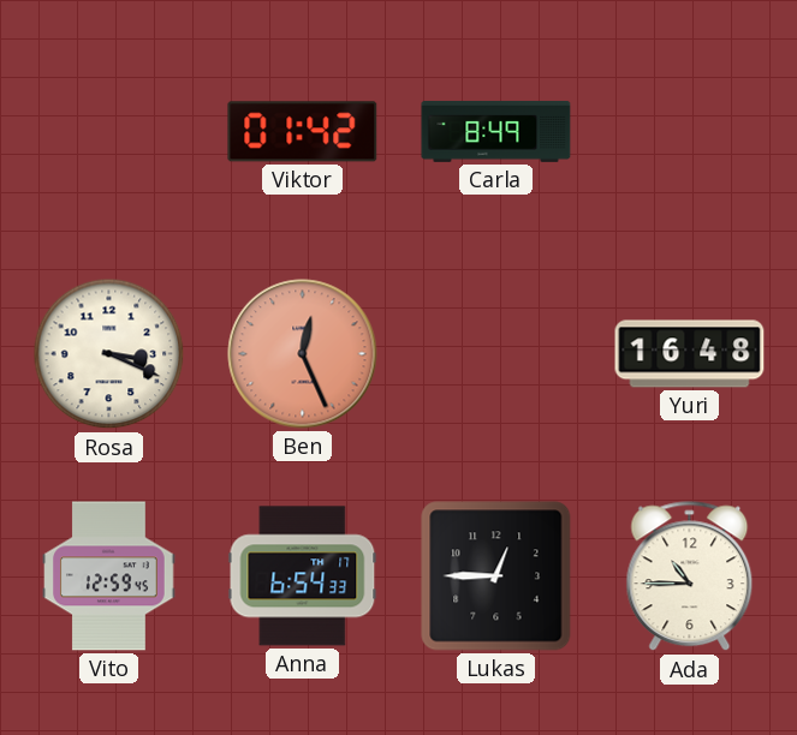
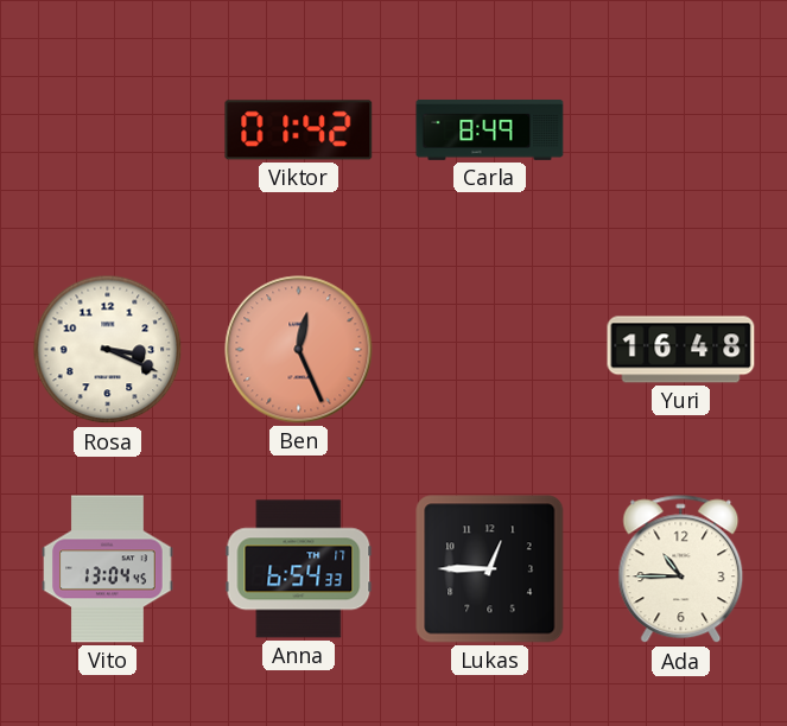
Vito: 12:59 -> 13:04 (108, 569)
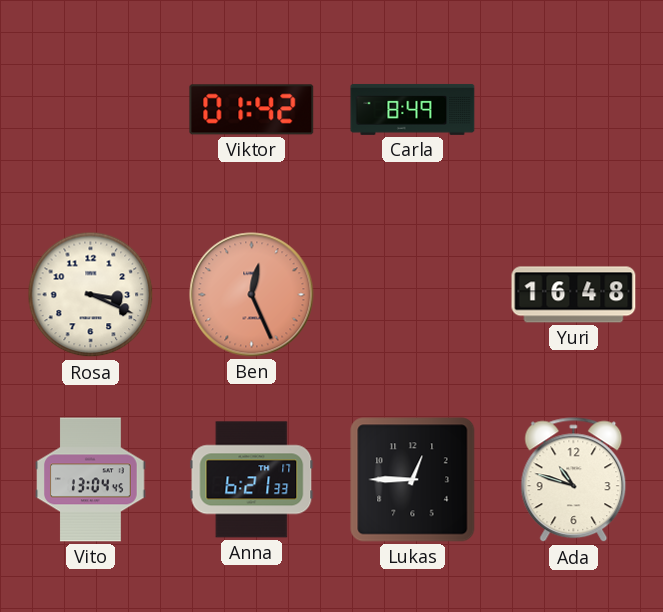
Anna: 6:54 -> 6:21 (252, 480)
Ada: 10:45 -> 10:48 (574, 480)
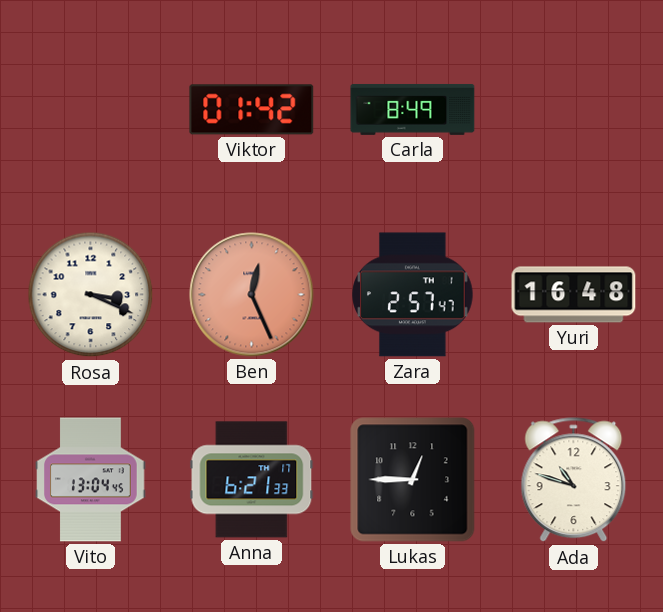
Zara: none -> 2:57 (413, 295)
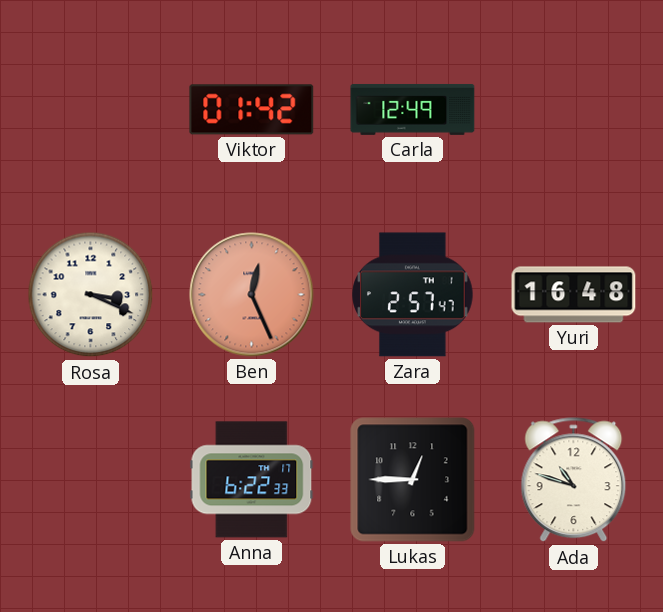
Carla: 8:49 -> 12:49 (413, 110)
Vito: 13:04 -> none (91, 480)
Anna: 6:21 -> 6:22 (252, 480)
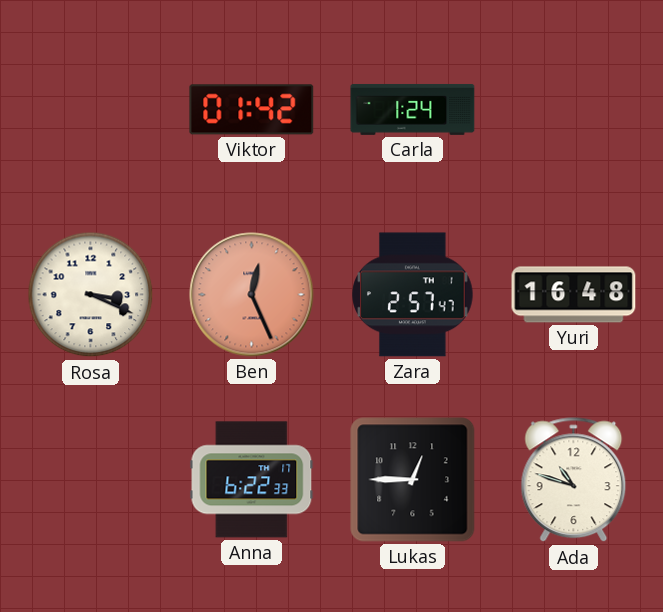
Carla: 12:49 -> 1:24 (413, 110)
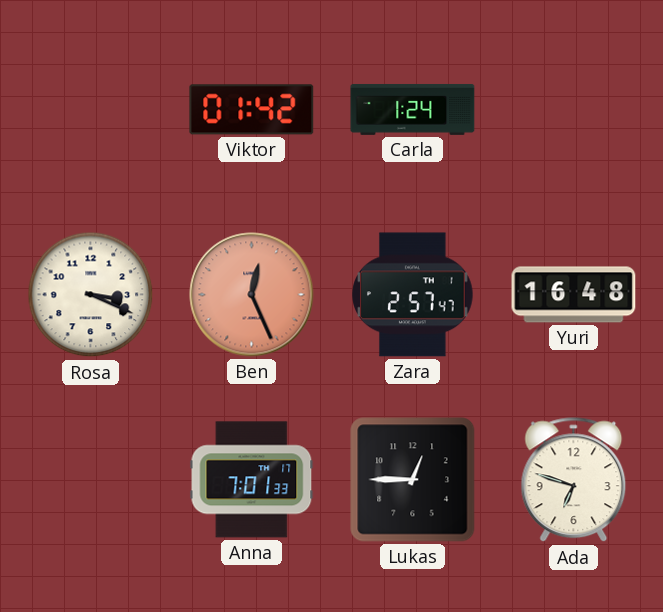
Anna: 6:22 -> 7:01 (252, 480)
Ada: 10:48 -> 6:48 (574, 480)
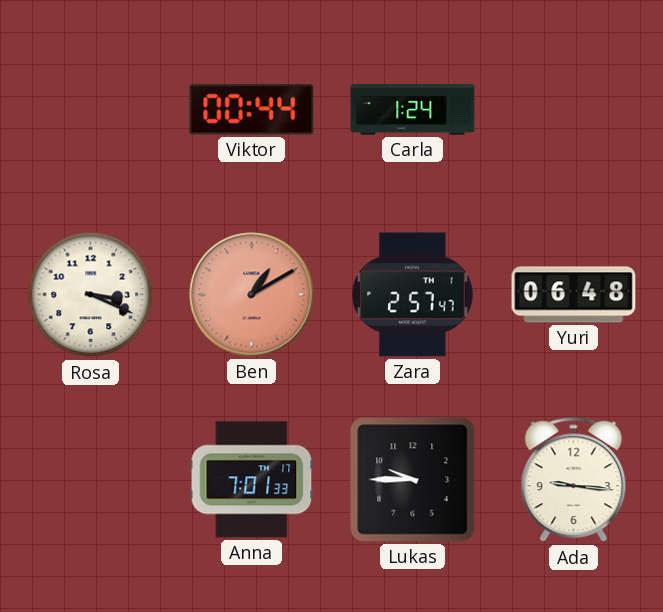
Viktor: 01:42 -> 00:44 (252, 110)
Ben: 12:26 -> 1:10 (252, 295)
Yuri: 16:48 -> 06:48 (574, 295)
Lukas: 12:45 -> 9:45 (413, 480)
Ada: 6:48 -> 9:16 (574, 480)
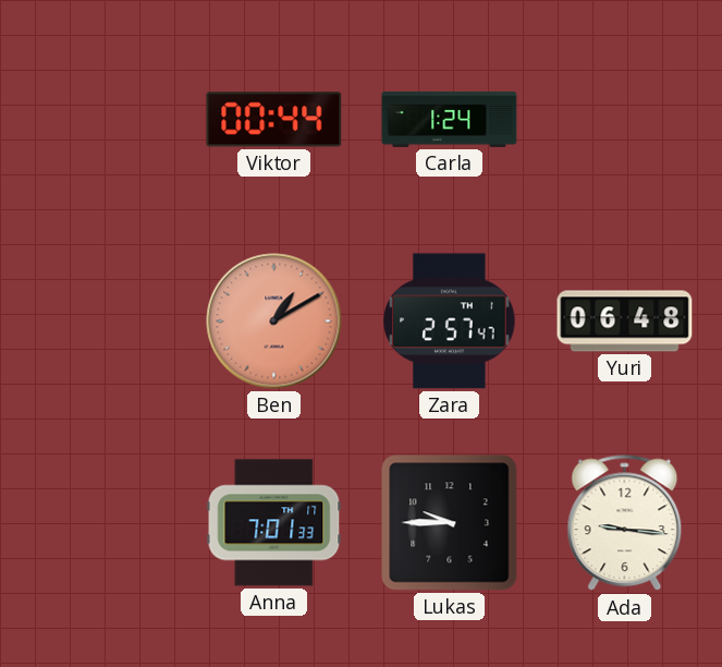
Rosa: 3:19 -> none (91, 295)
